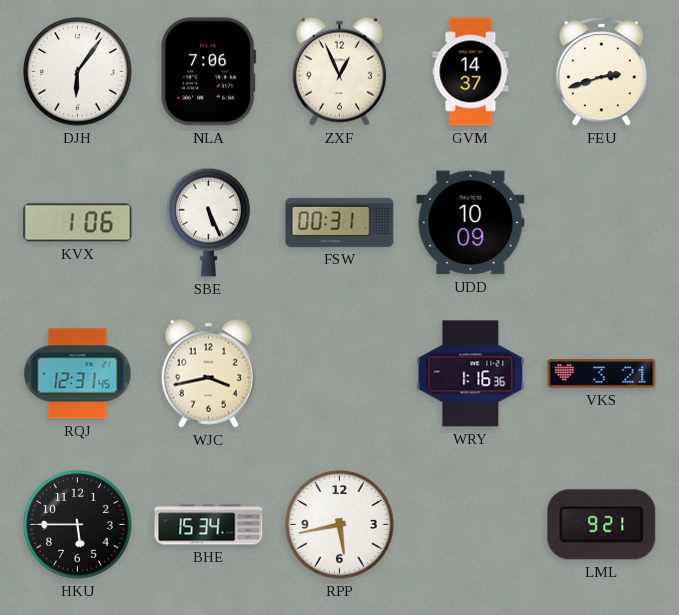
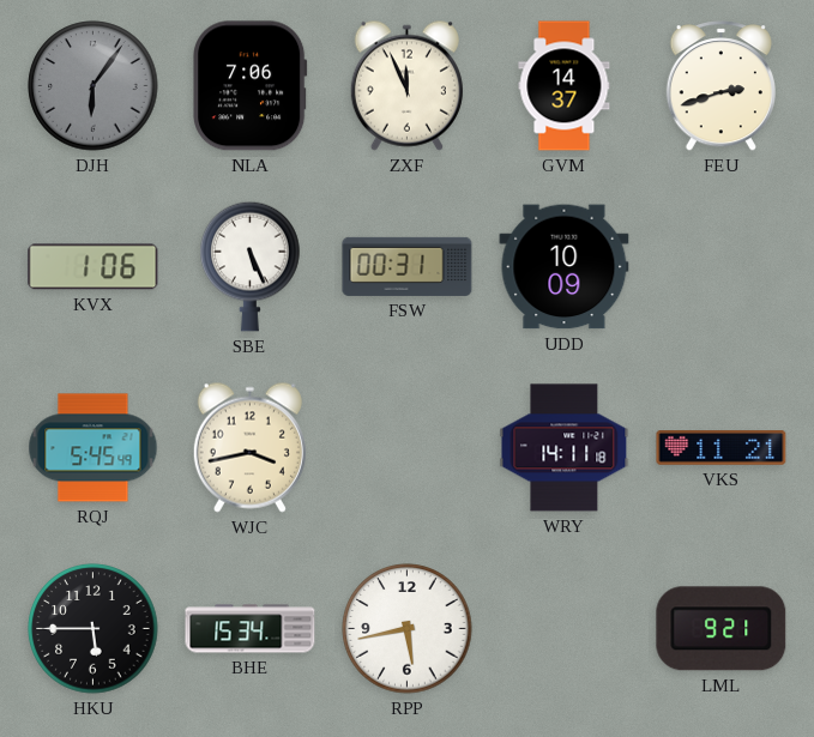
DJH dial: white -> grey (94, 86)
ZXF: 12:56 -> 11:56 (406, 85)
RQJ: 12:31 -> 5:45 (94, 448)
WRY: 1:16 -> 14:11 (565, 448)
VKS: 3:21 -> 11:21 (722, 448)
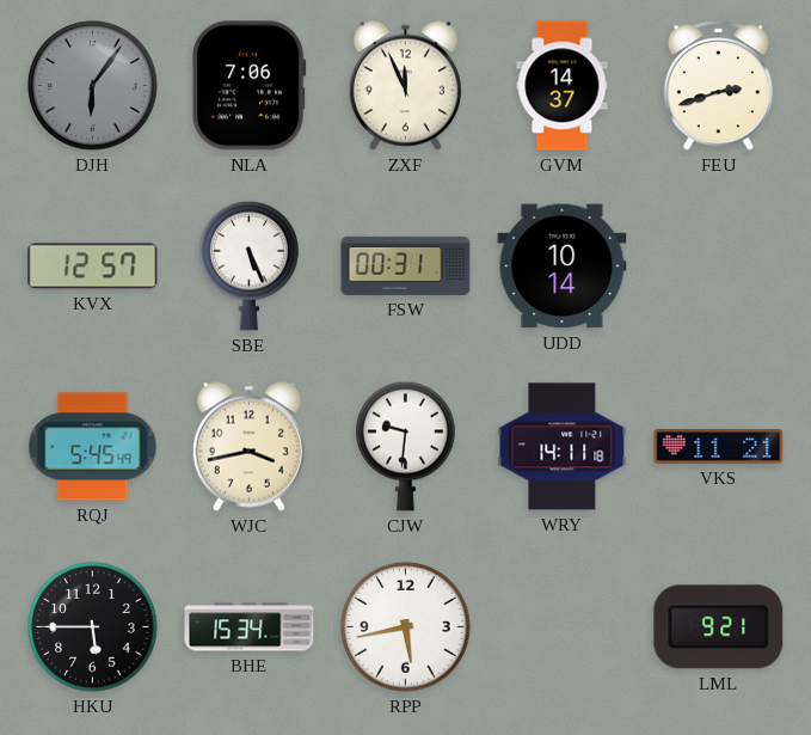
KVX: 1:06 -> 12:57 (93, 267)
UDD: 10:09 -> 10:14 (563, 267)
CJW: none -> 9:31 (406, 446)
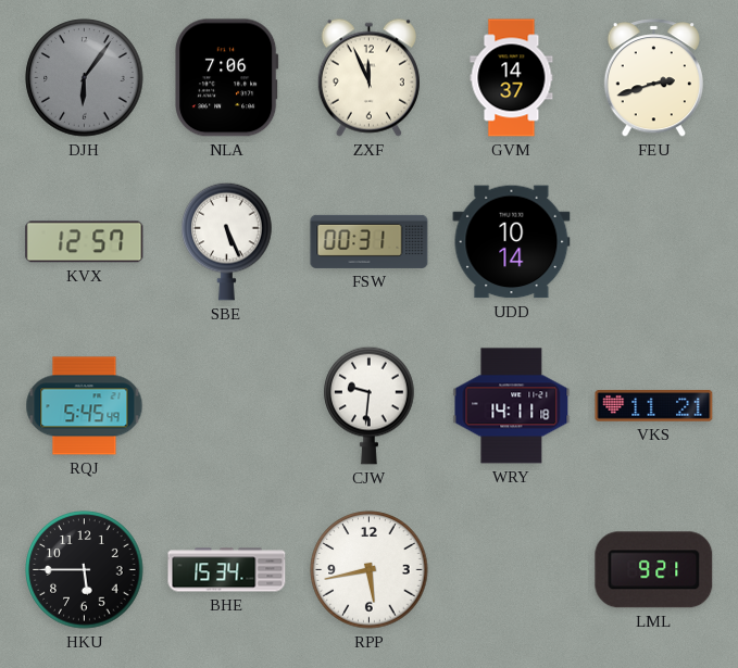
WJC: 3:43 -> none (248, 446)
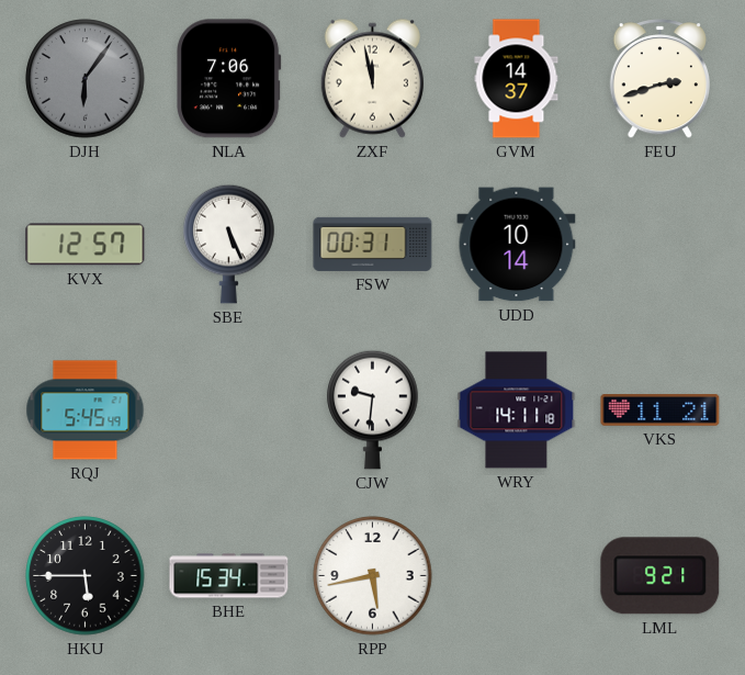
ZXF: 11:56 -> 11:58 (372, 78)
